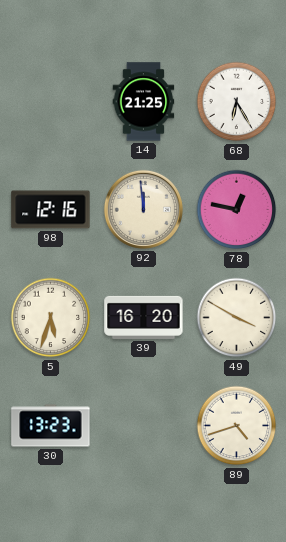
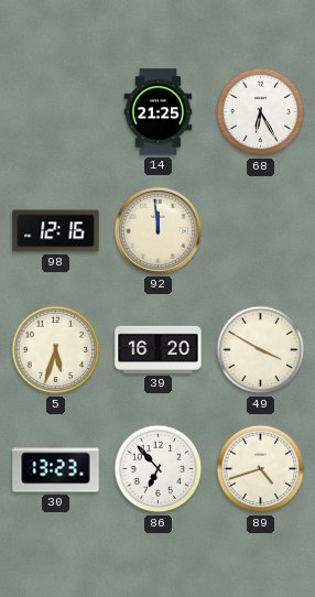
78: 12:47 -> none (237, 210)
86: none -> 6:53 (159, 469)
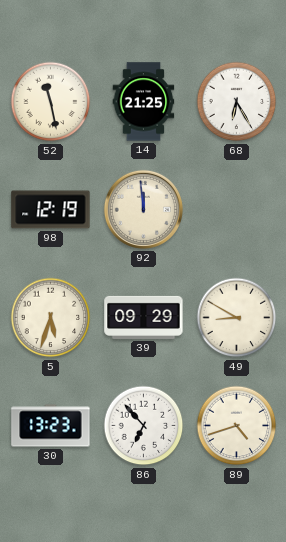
52: none -> 11:28 (51, 102)
98: 12:16 -> 12:19 (51, 210)
39: 16:20 -> 09:29 (144, 317)
49: 3:50 -> 8:50 (237, 318)
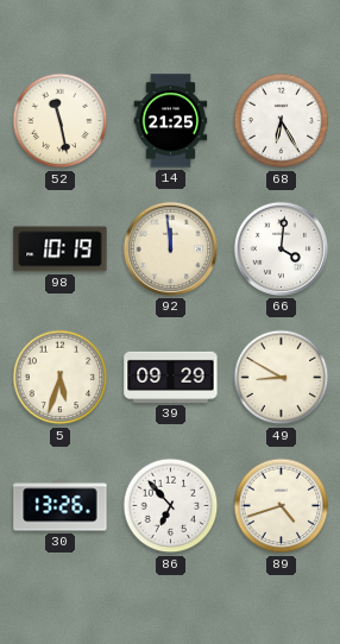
98: 12:19 -> 10:19 (61, 250)
66: none -> 4:01 (281, 248)
30: 13:23 -> 13:26 (61, 506)
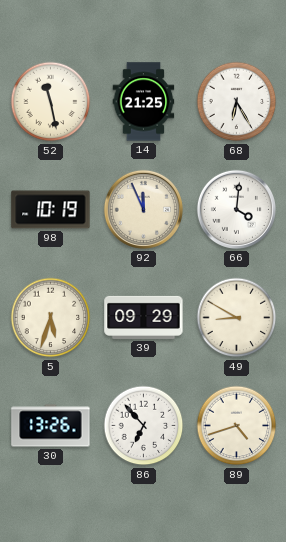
92: 11:59 -> 11:56 (143, 209)
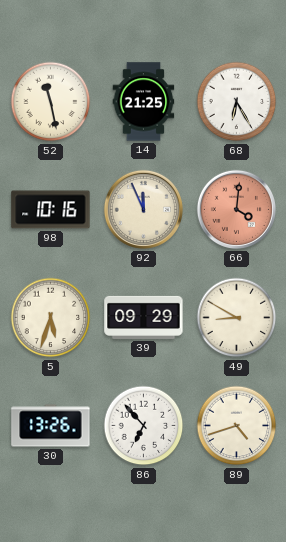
98: 10:19 -> 10:16 (51, 210)
66 dial: white -> salmon (236, 209)
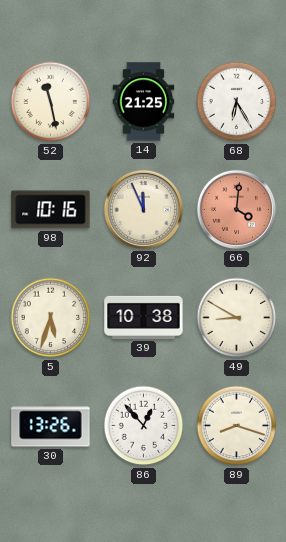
39: 09:29 -> 10:38 (144, 317)
86: 6:53 -> 12:53 (144, 426)
89: 4:42 -> 8:18 (237, 426)
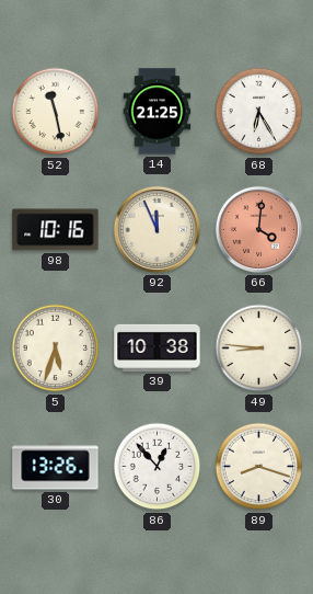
49: 8:50 -> 8:46 (259, 349)
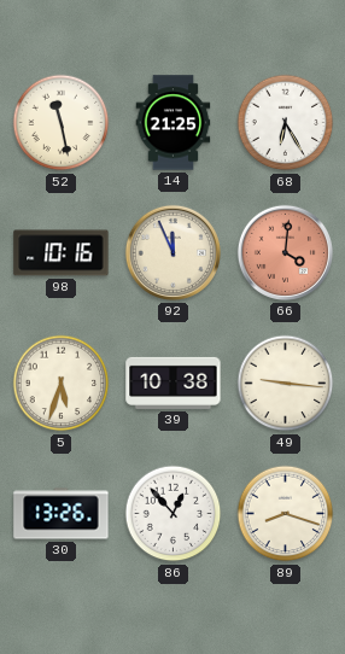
49: 8:46 -> 9:16 (286, 384)
